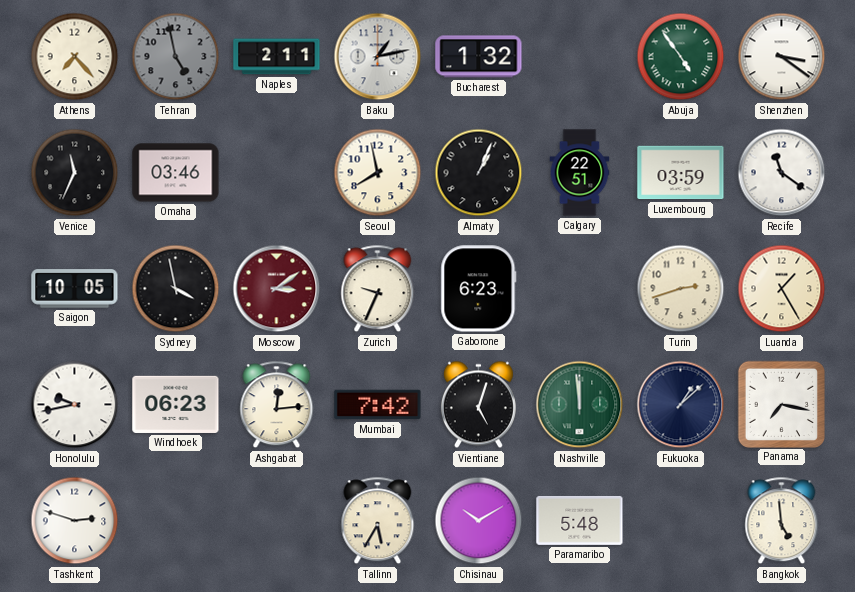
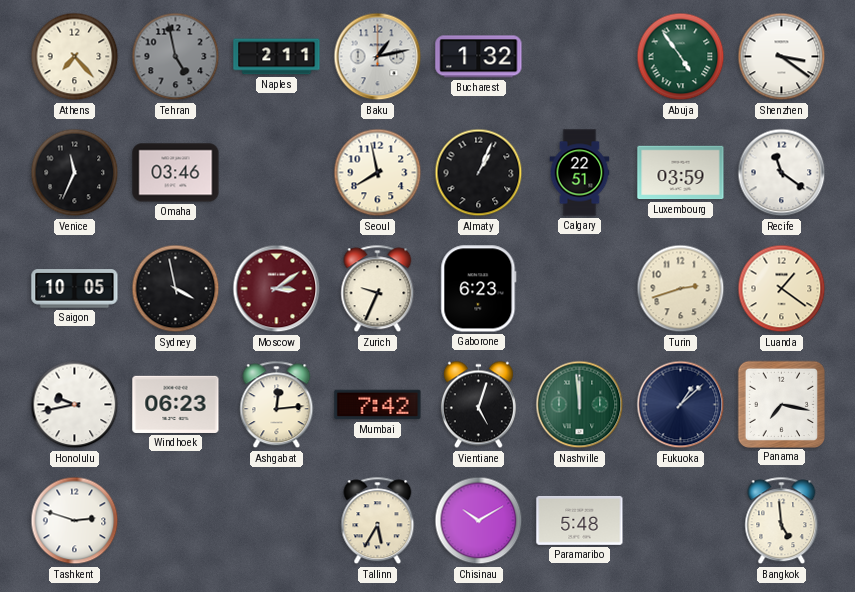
Luanda: 1:25 -> 1:21 (782, 289)
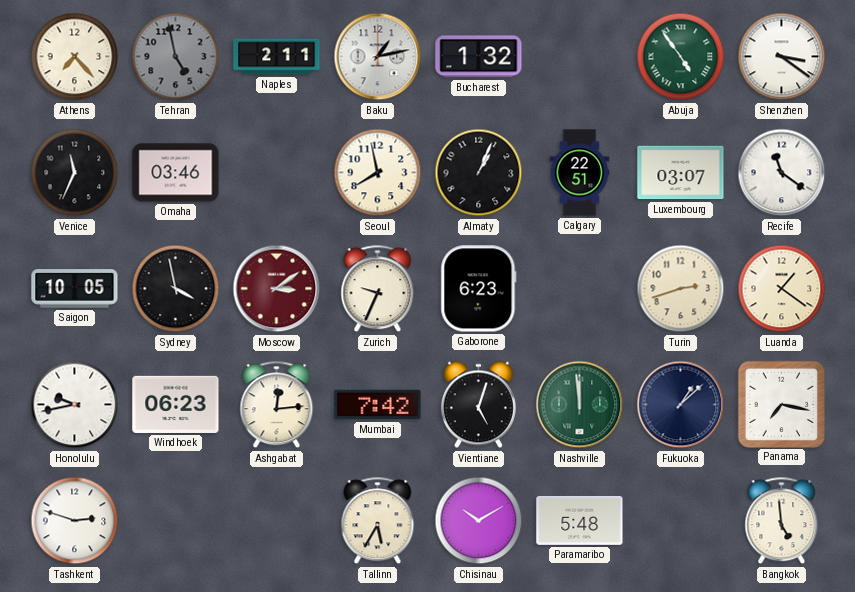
Luxembourg: 03:59 -> 03:07 (681, 173)
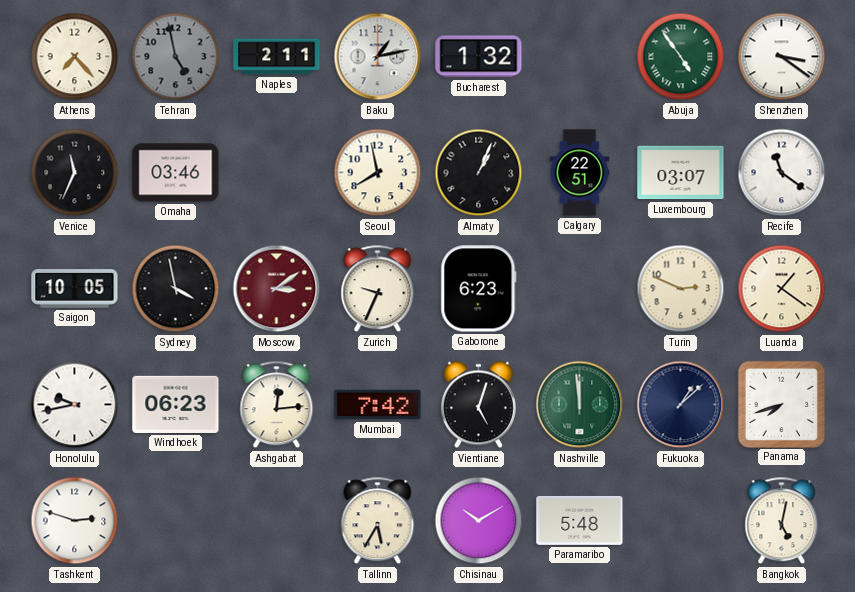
Turin: 2:42 -> 2:49 (681, 289)
Panama: 7:17 -> 7:42 (781, 404)
Bangkok: 4:59 -> 5:02 (782, 521)
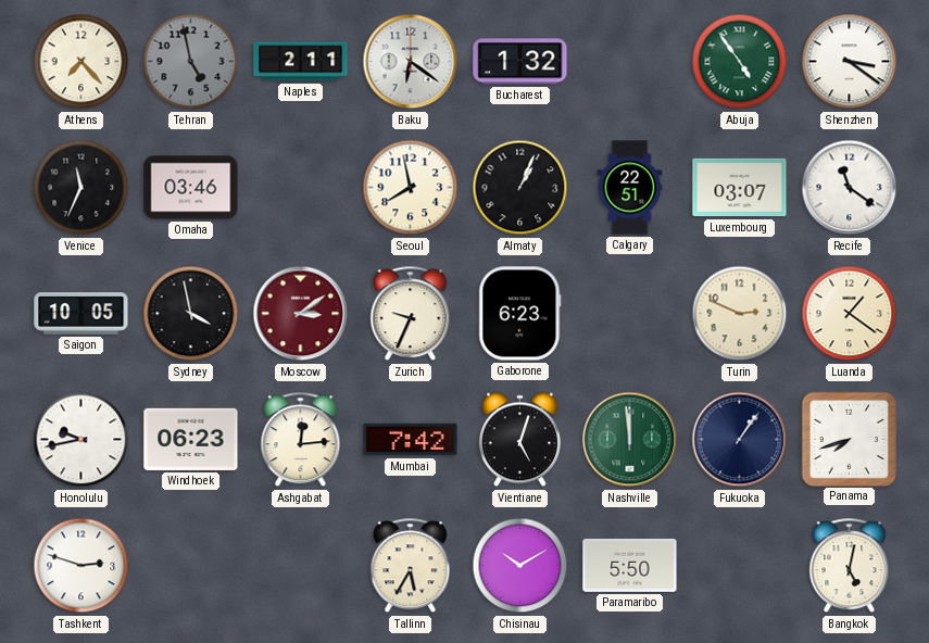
Baku: 1:13 -> 6:21 (411, 62)
Fukuoka: 1:08 -> 1:06 (740, 440)
Paramaribo: 5:48 -> 5:50 (630, 565)
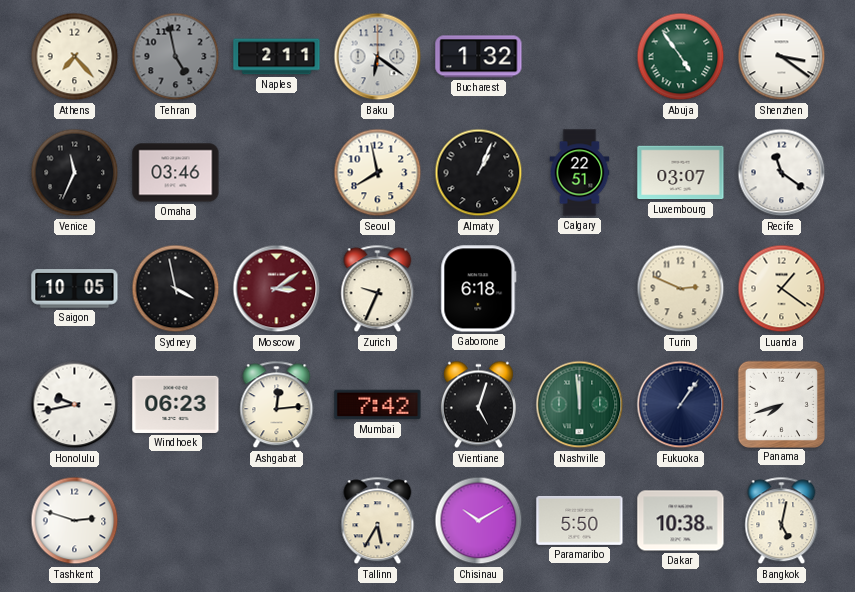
Gaborone: 6:23 -> 6:18 (479, 289)
Dakar: none -> 10:38 (681, 521)
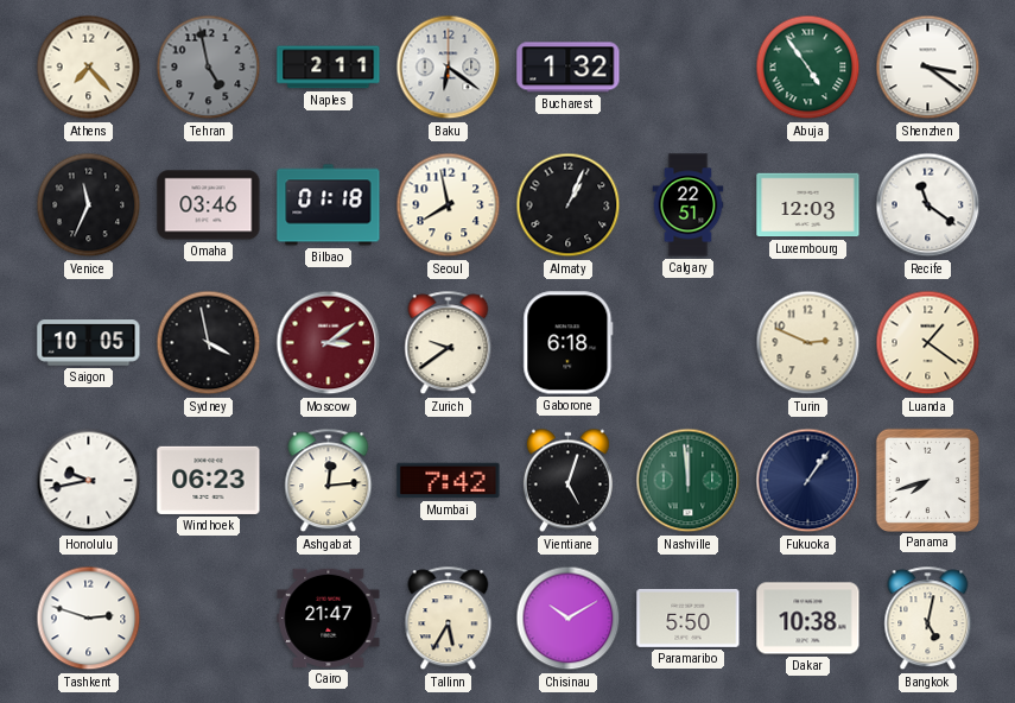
Bilbao: none -> 01:18 (329, 205)
Luxembourg: 03:07 -> 12:03 (808, 205)
Zurich: 9:34 -> 9:39 (449, 343)
Cairo: none -> 21:47 (329, 617)
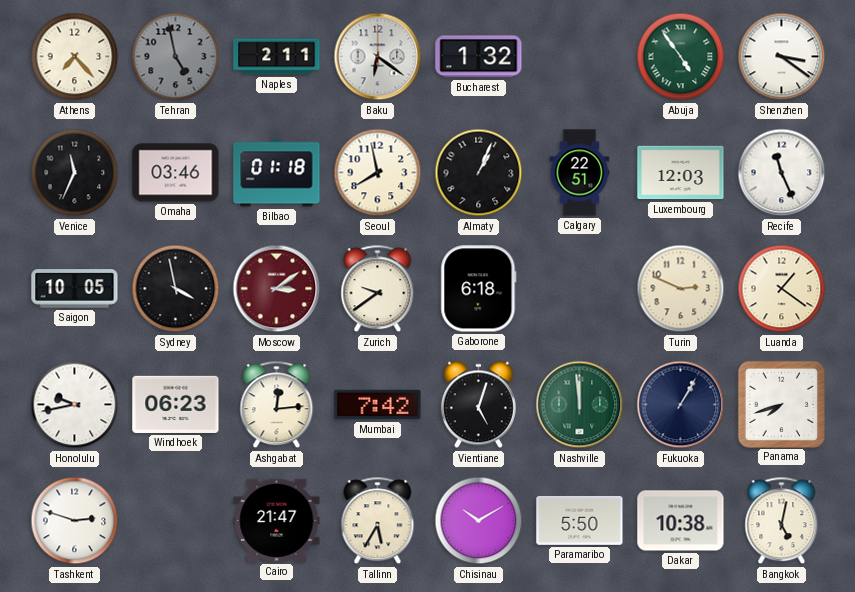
Recife: 11:21 -> 11:26 (782, 173)
Fukuoka: 1:06 -> 1:05 (681, 405)
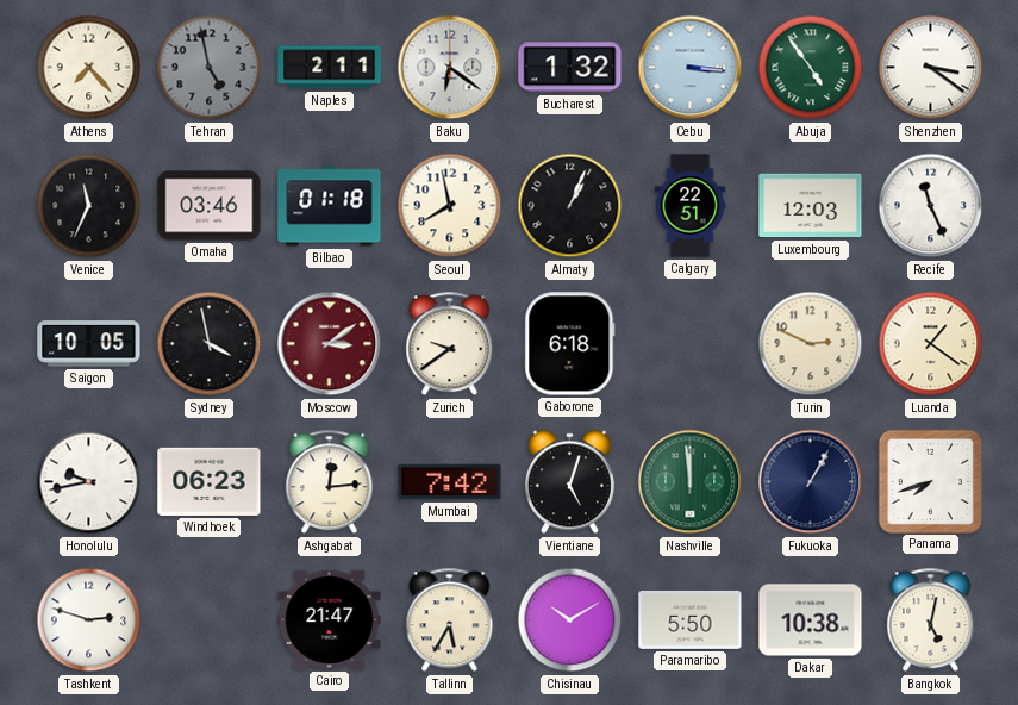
Cebu: none -> 3:16 (691, 68)
